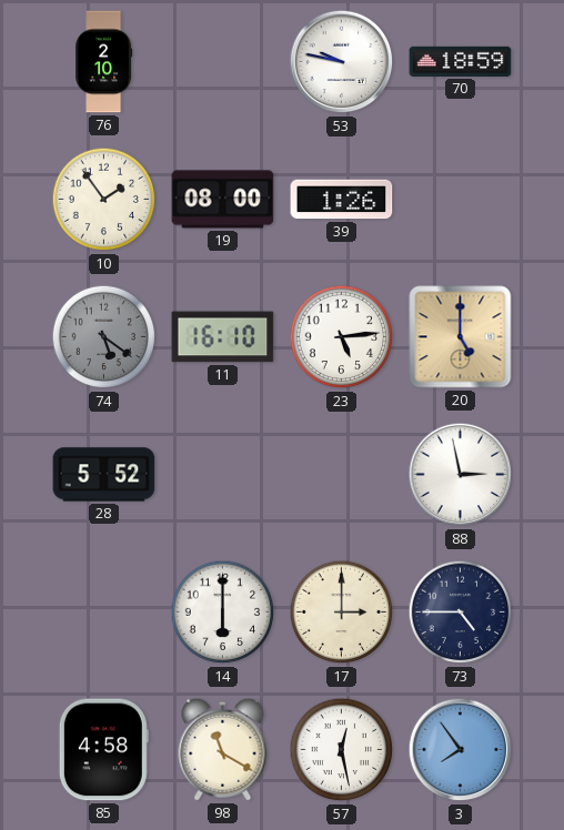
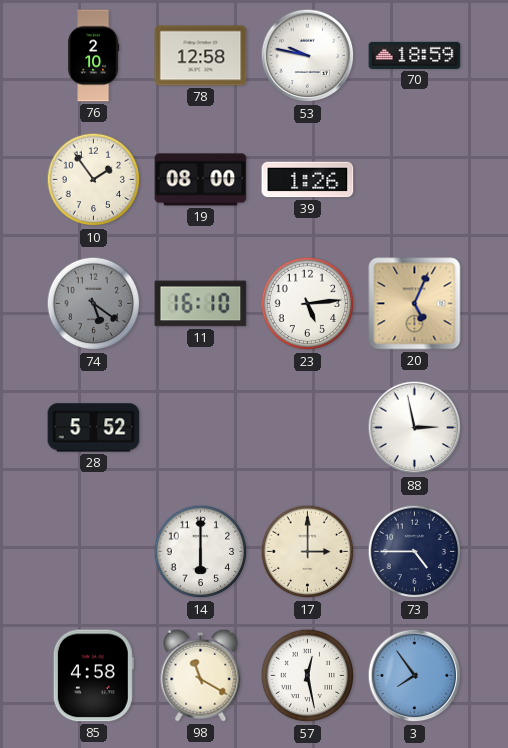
78: none -> 12:58 (201, 56)
20: 5:00 -> 5:04 (415, 304)
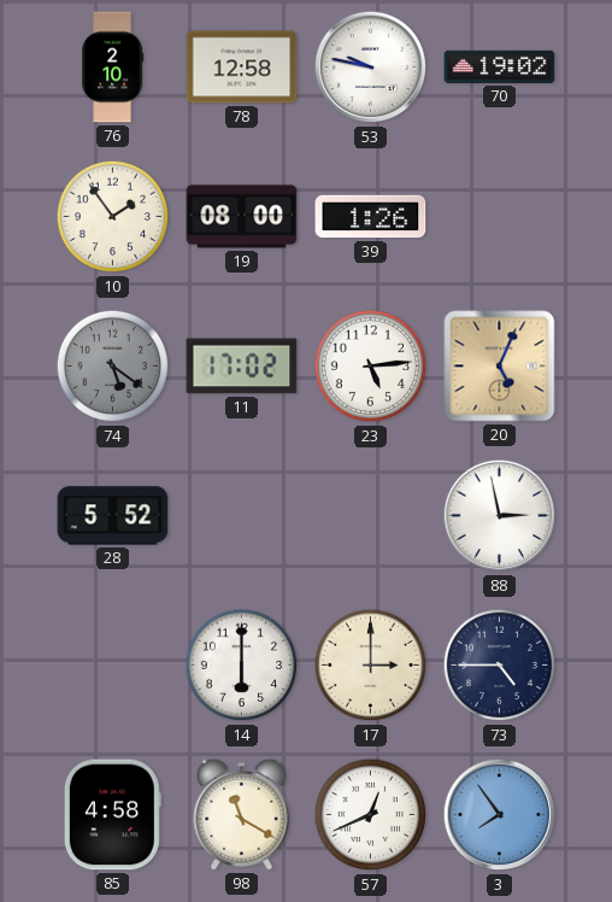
70: 18:59 -> 19:02 (500, 66)
11: 16:10 -> 17:02 (242, 367)
57: 12:28 -> 12:41 (371, 815)
